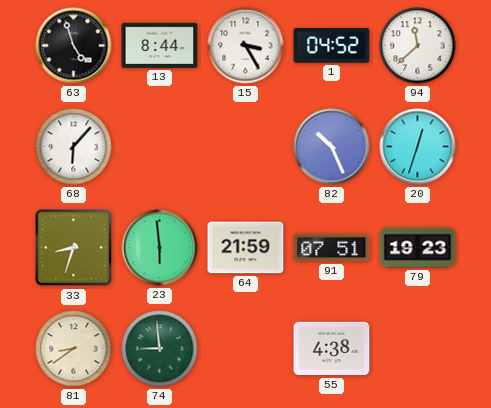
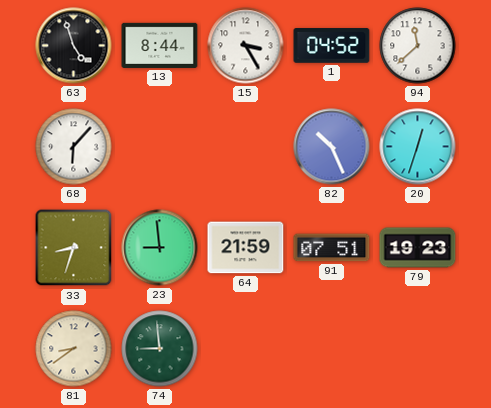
23: 5:59 -> 8:59 (160, 248)
55: 4:38 -> none (332, 349)
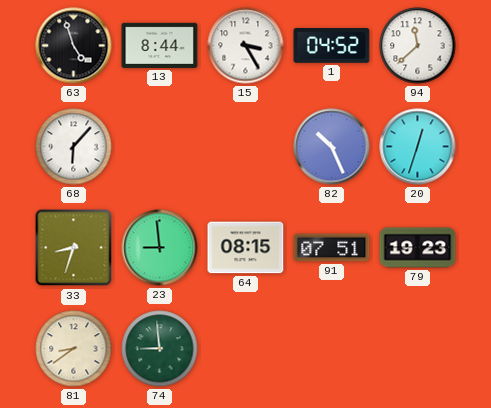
64: 21:59 -> 08:15 (246, 248)
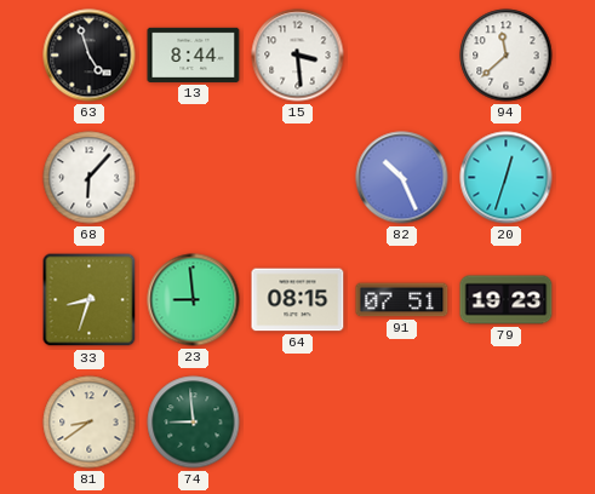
15: 3:25 -> 3:29 (298, 56)
1: 04:52 -> none (332, 46)
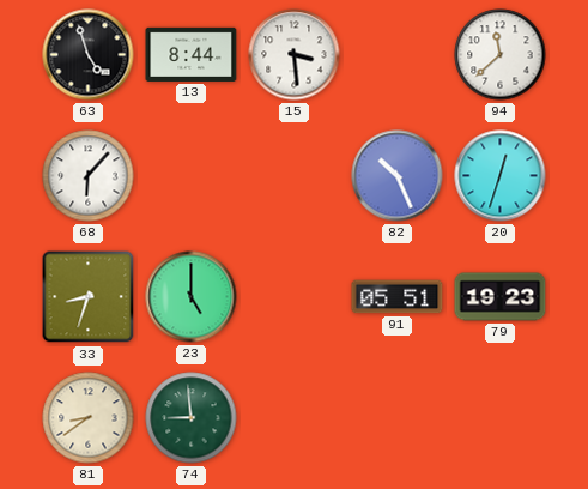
23: 8:59 -> 5:00 (192, 297)
64: 08:15 -> none (298, 300)
91: 07:51 -> 05:51 (398, 297)
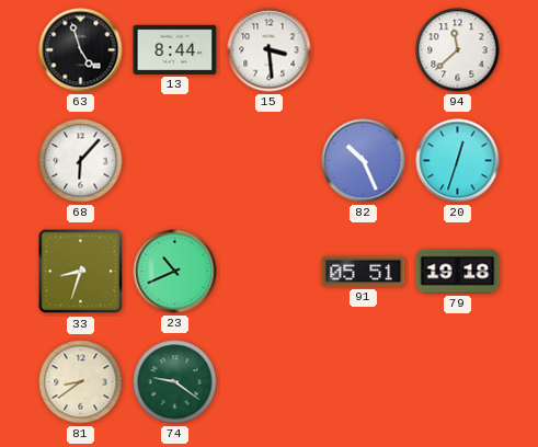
23: 5:00 -> 10:41 (175, 272)
79: 19:23 -> 19:18 (458, 272)
74: 8:59 -> 9:21 (175, 382)
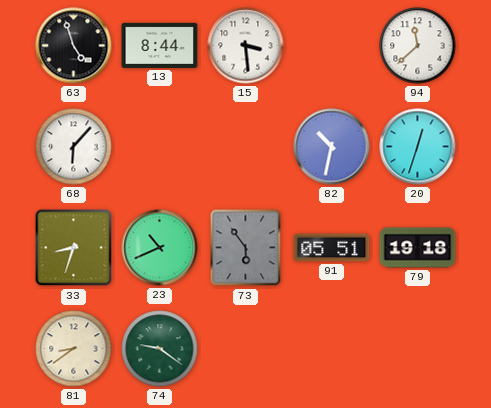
82: 10:26 -> 10:32 (332, 147)
73: none -> 5:54 (246, 248)
